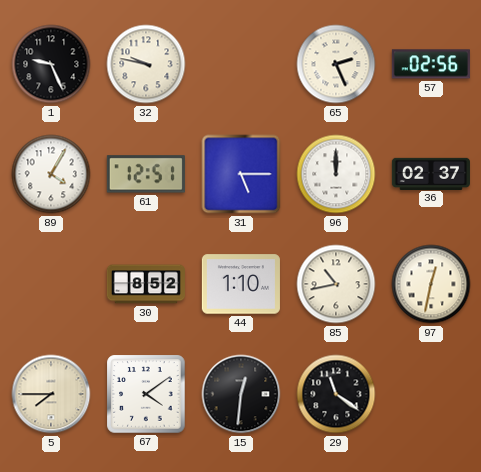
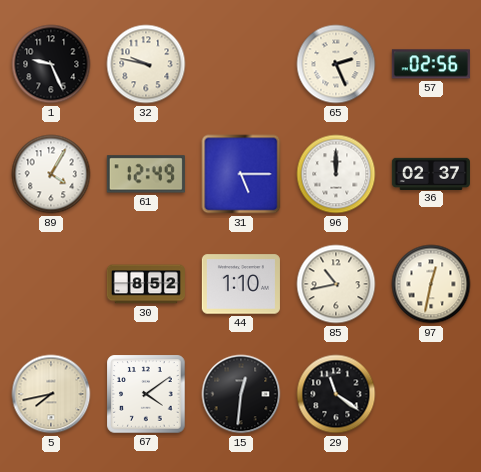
61: 12:51 -> 12:49 (146, 174)
5: 7:45 -> 7:43 (51, 394)
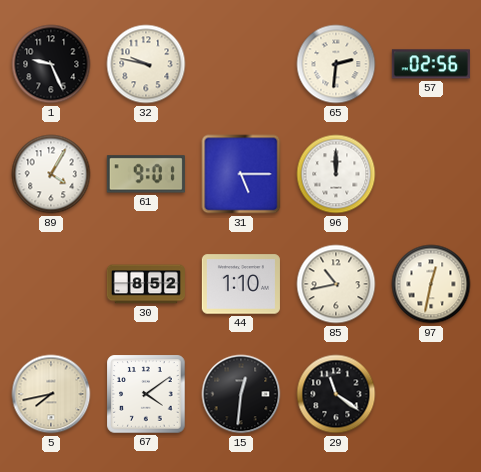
65: 2:26 -> 2:31 (336, 64)
61: 12:49 -> 9:01 (146, 174)
36: 02:37 -> none (431, 173)
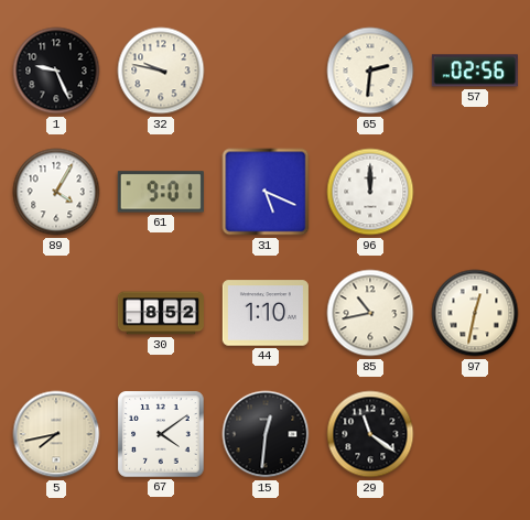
31: 5:15 -> 5:19 (266, 192)
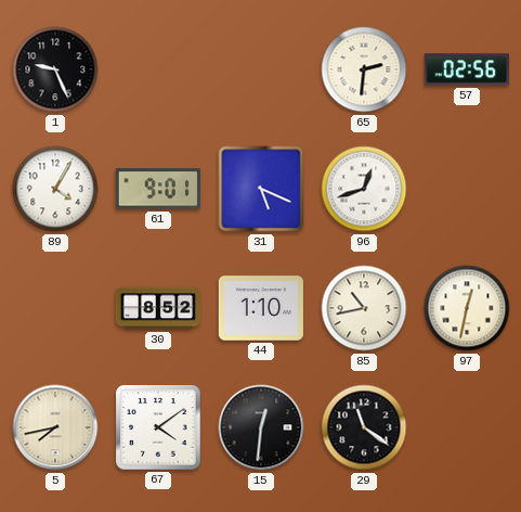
32: 9:47 -> none (161, 71)
96: 12:00 -> 12:42 (364, 189)
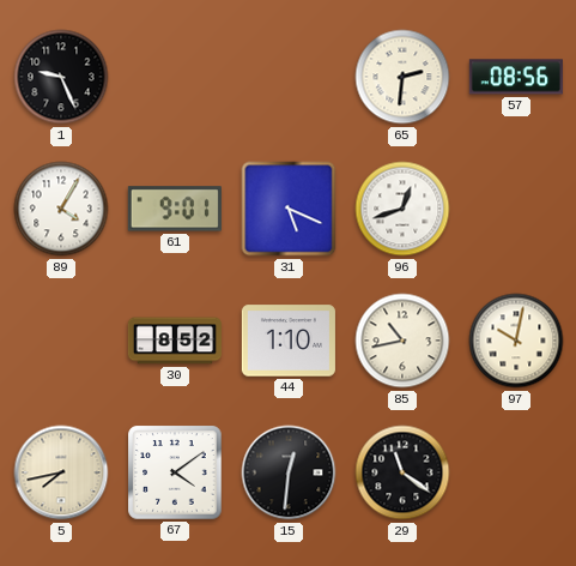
57: 02:56 -> 08:56 (516, 77)
97: 12:32 -> 10:02 (516, 341)
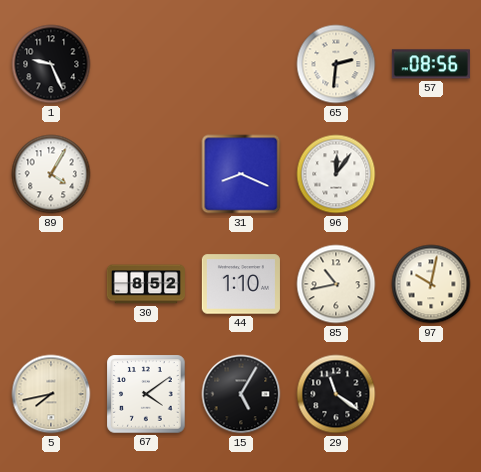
61: 9:01 -> none (175, 209)
31: 5:19 -> 8:19 (241, 174)
96: 12:42 -> 12:06 (336, 174)
15: 12:31 -> 5:05 (241, 394)
